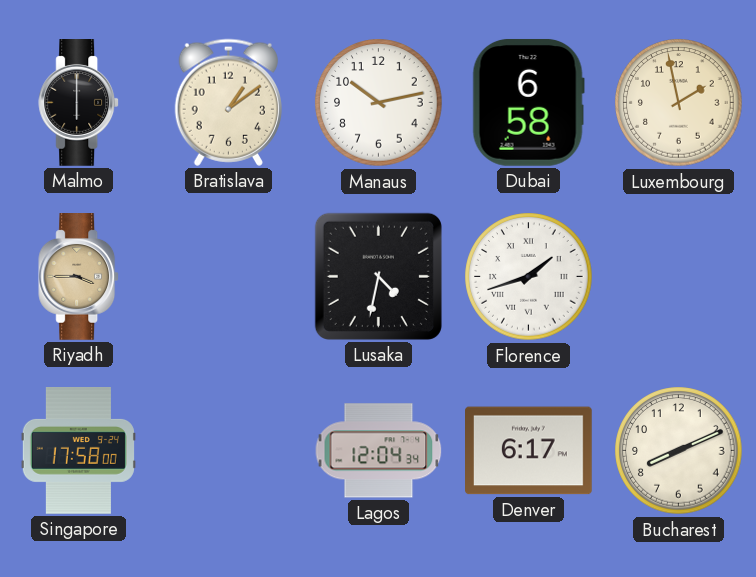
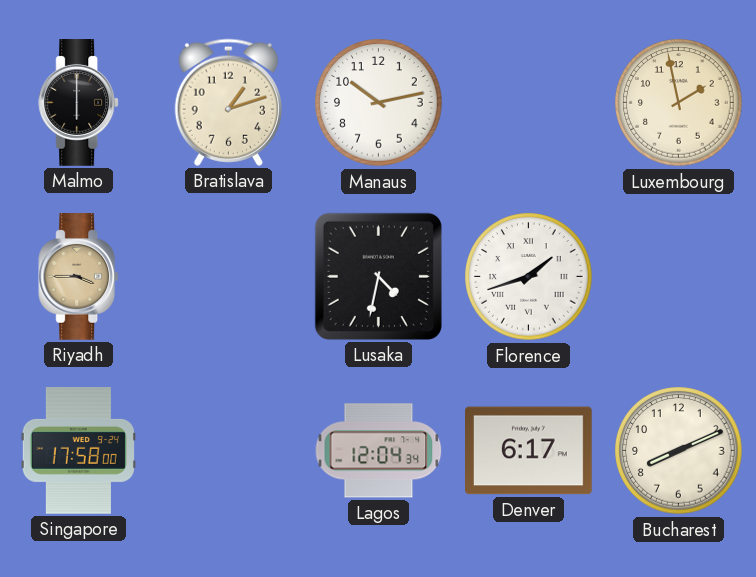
Bratislava: 1:09 -> 1:12 (228, 102)
Dubai: 6:58 -> none (528, 102)
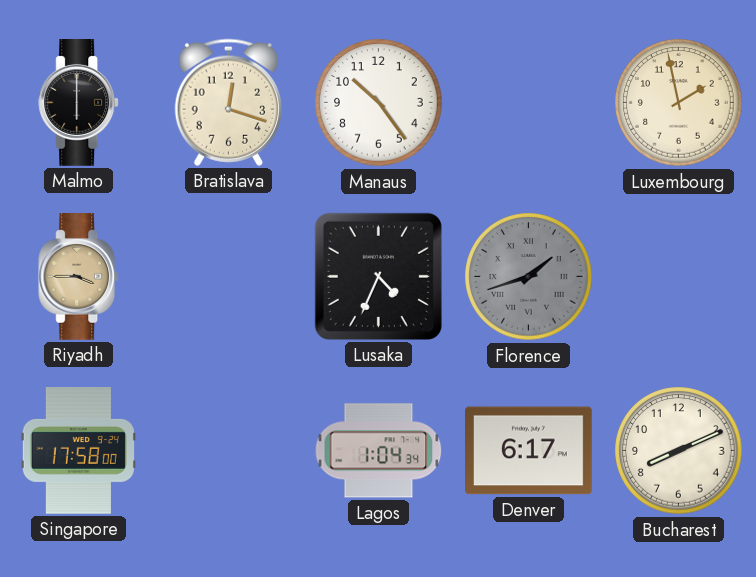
Bratislava: 1:12 -> 12:18 (228, 102)
Manaus: 10:13 -> 10:24 (379, 103)
Lusaka: 4:32 -> 4:34 (378, 276)
Florence dial: white -> grey (529, 277)
Lagos: 12:04 -> 1:04 (379, 451)
